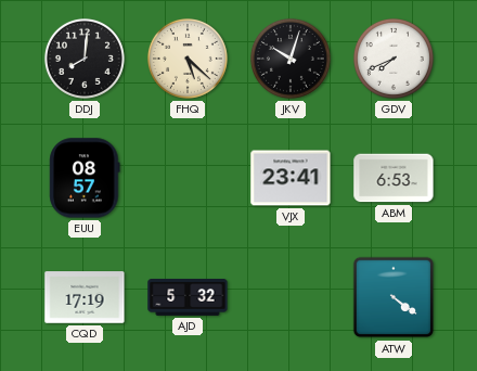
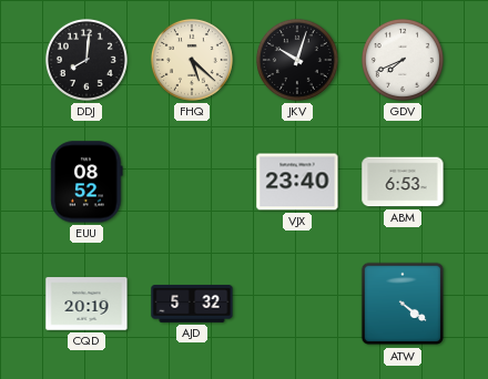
EUU: 08:57 -> 08:52 (87, 182)
VJX: 23:41 -> 23:40 (297, 182)
CQD: 17:19 -> 20:19 (87, 304)
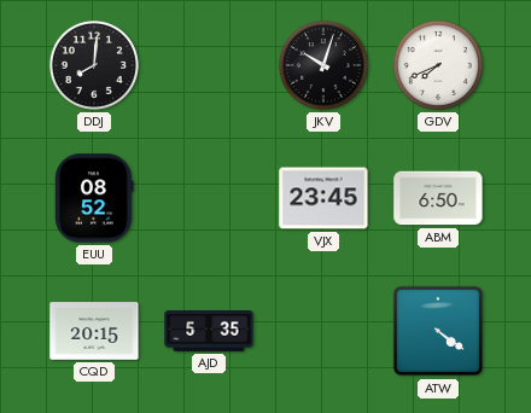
FHQ: 5:22 -> none (192, 60)
VJX: 23:40 -> 23:45 (323, 198)
ABM: 6:53 -> 6:50 (438, 198)
CQD: 20:19 -> 20:15 (94, 331)
AJD: 5:32 -> 5:35 (209, 332)
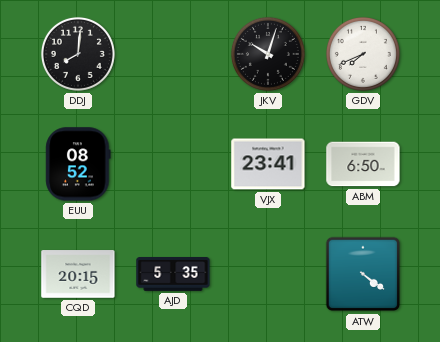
VJX: 23:45 -> 23:41 (268, 164)
